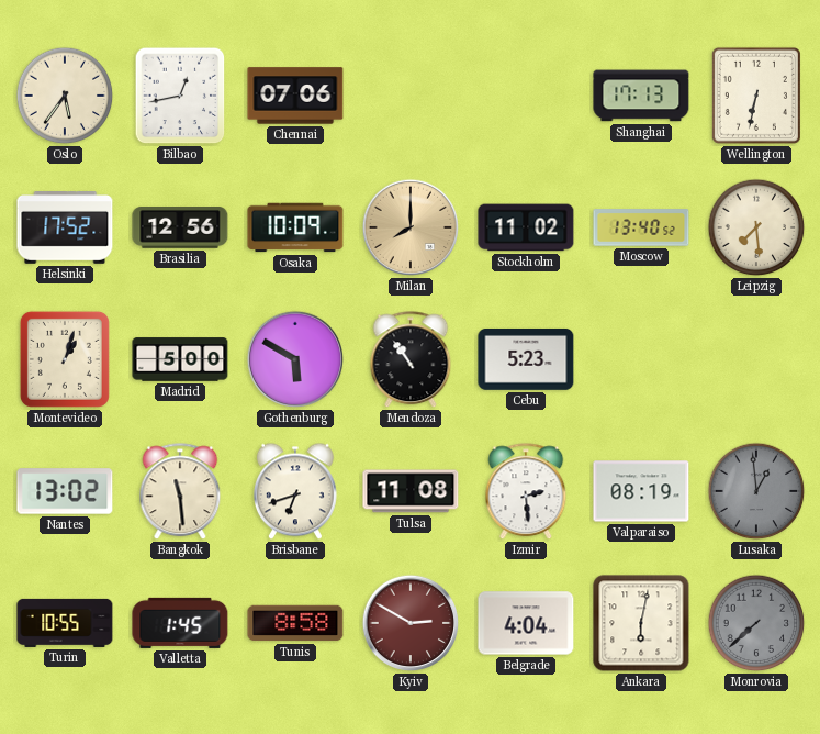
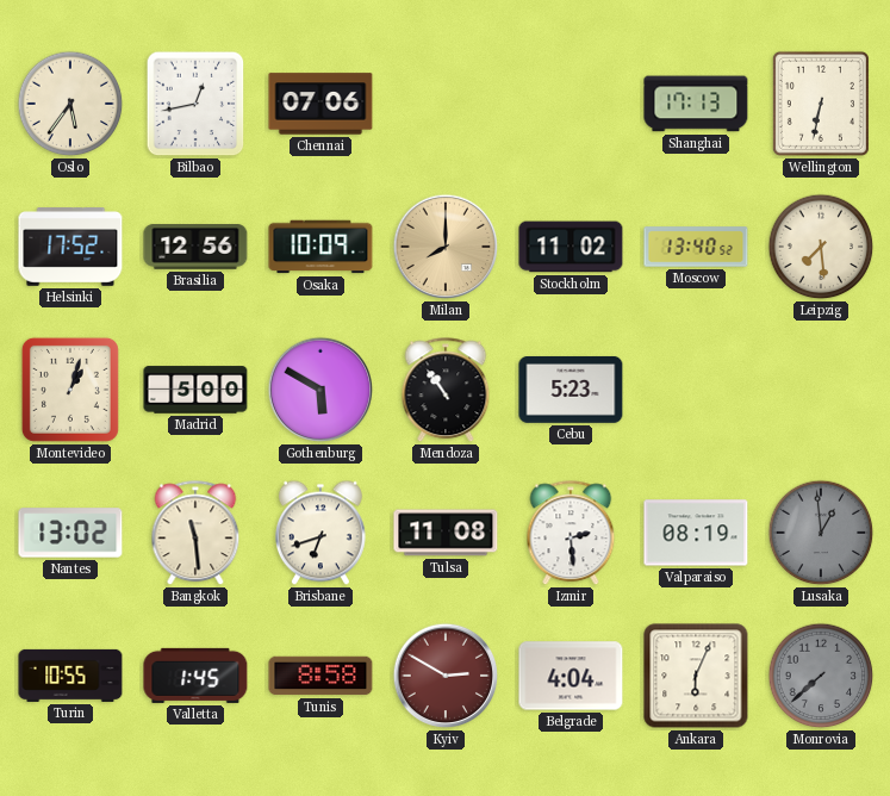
Ankara: 6:02 -> 6:04 (696, 676)
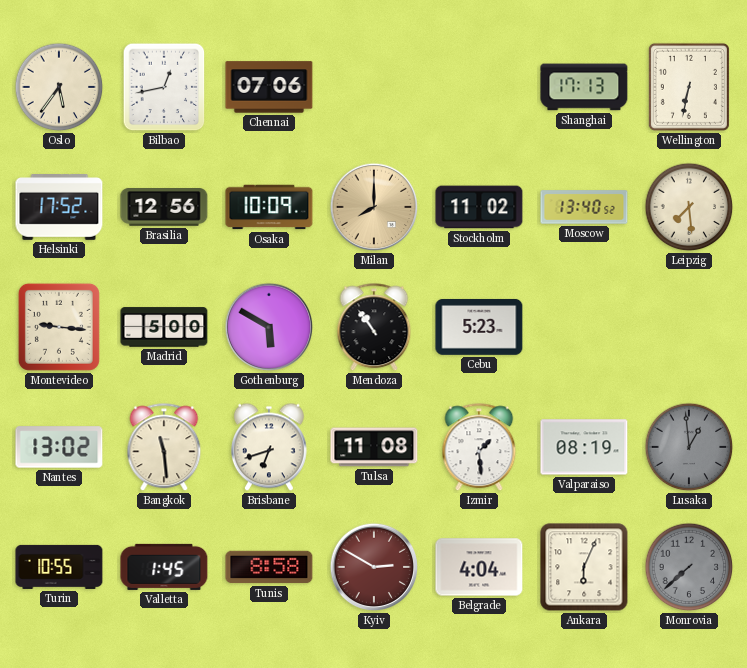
Montevideo: 1:03 -> 9:16 (59, 327)
Izmir: 2:29 -> 1:29 (479, 448)
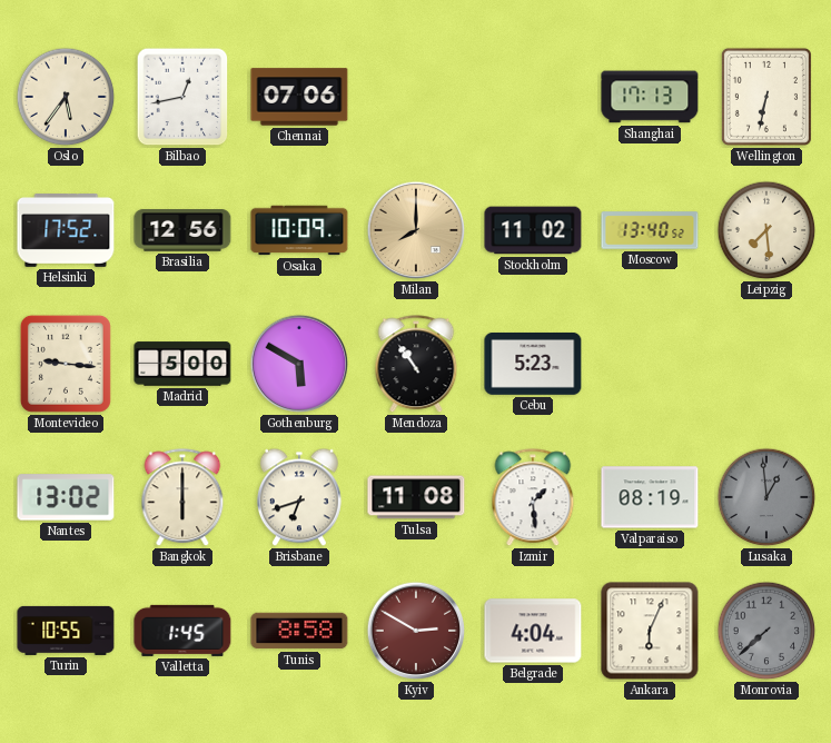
Bangkok: 11:29 -> 6:00 (182, 498)
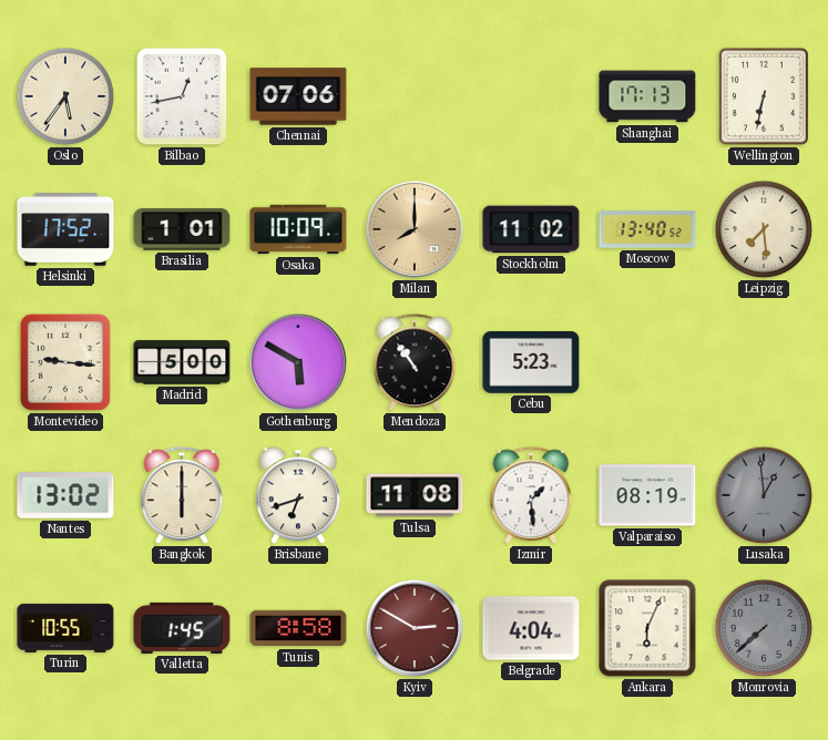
Brasilia: 12:56 -> 1:01 (182, 230)
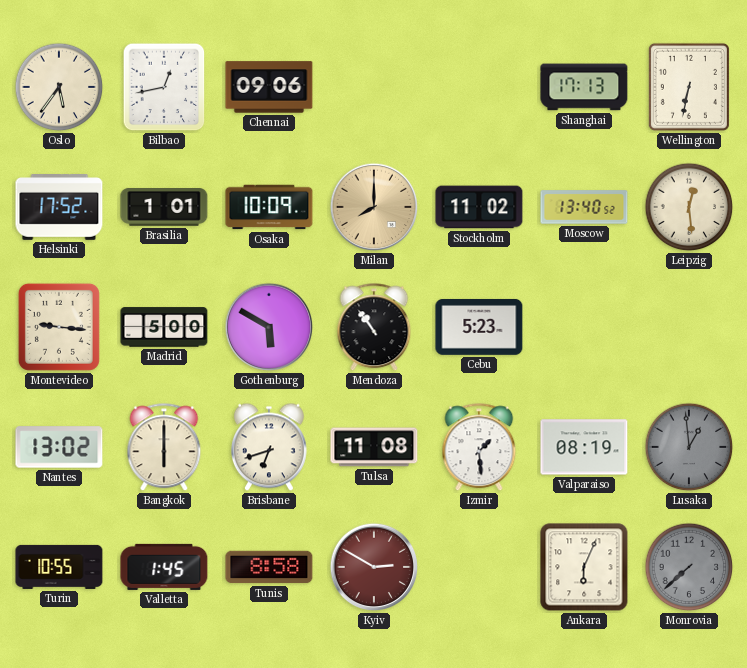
Chennai: 07:06 -> 09:06 (269, 87)
Leipzig: 7:29 -> 12:29 (689, 207)
Belgrade: 4:04 -> none (531, 628)
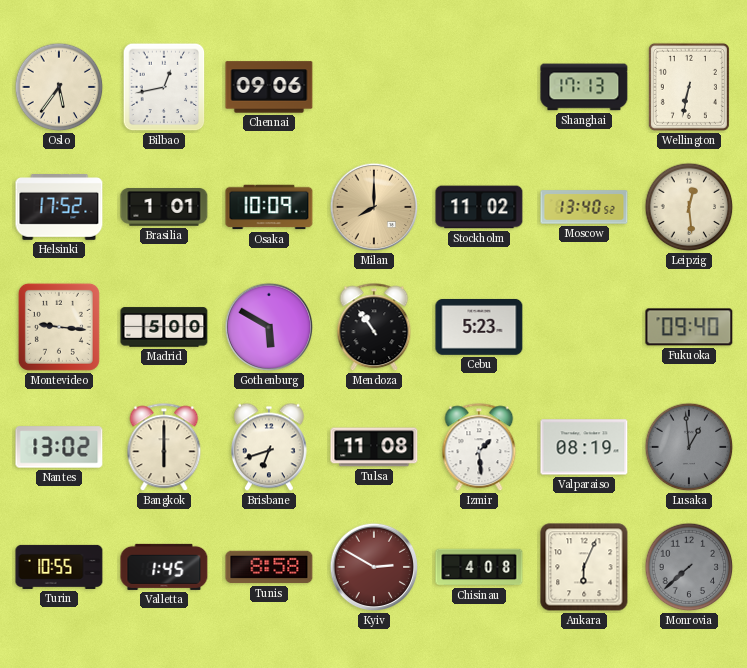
Fukuoka: none -> 09:40 (689, 327)
Chisinau: none -> 4:08 (479, 567)
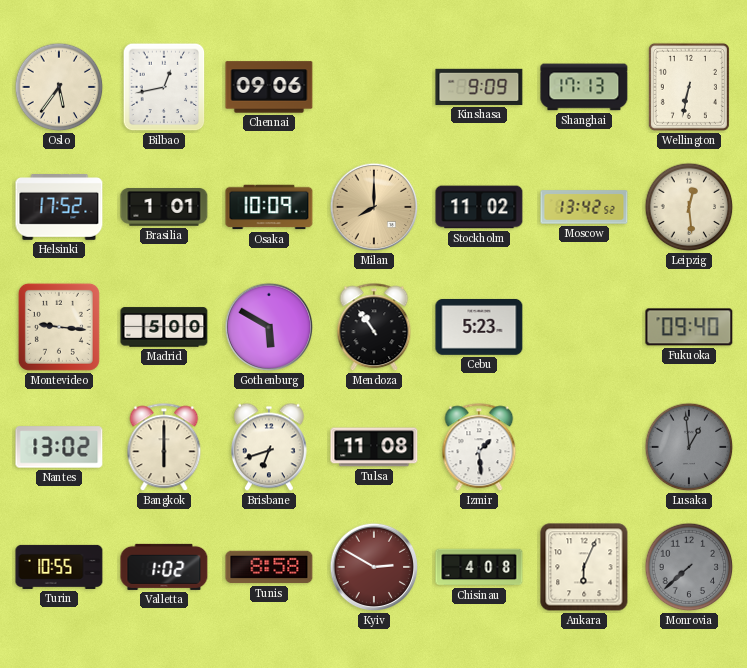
Kinshasa: none -> 9:09 (479, 87)
Moscow: 13:40 -> 13:42 (584, 207)
Valparaiso: 08:19 -> none (584, 447)
Valletta: 1:45 -> 1:02 (164, 567)
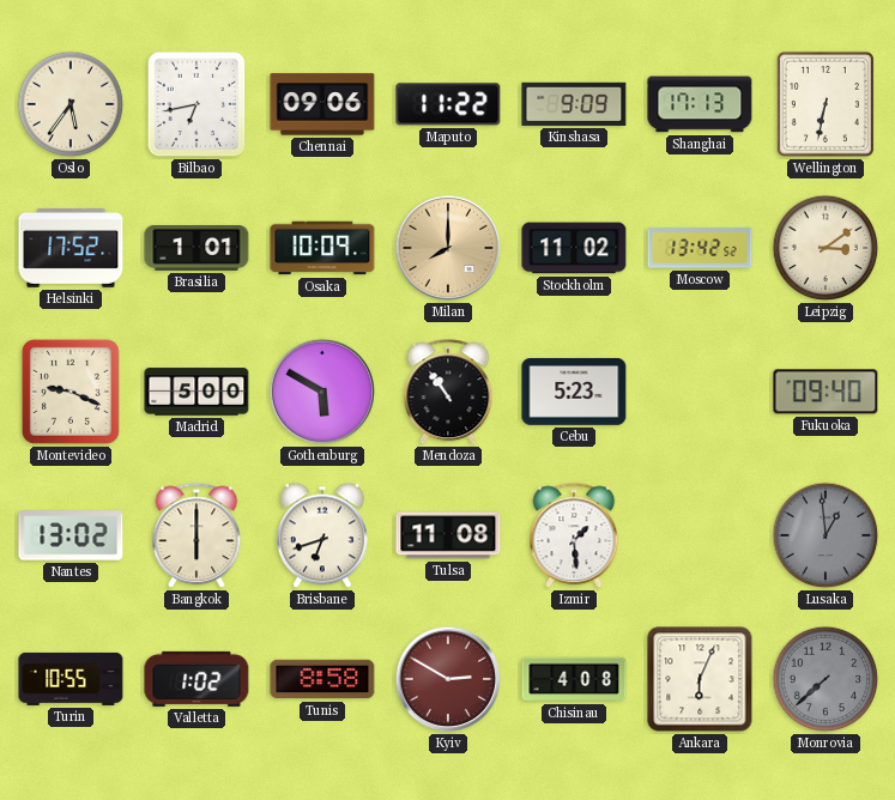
Bilbao: 12:43 -> 6:43 (196, 104)
Maputo: none -> 11:22 (448, 104)
Leipzig: 12:29 -> 3:09 (826, 248)
Montevideo: 9:16 -> 9:19 (71, 392)
